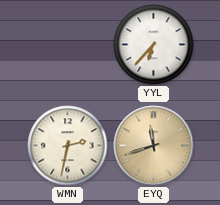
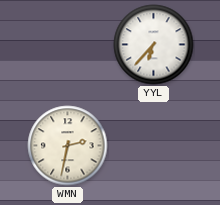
EYQ: 11:42 -> none (154, 146)
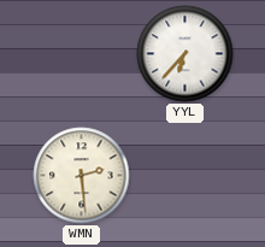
WMN: 2:32 -> 2:29 (82, 176)
